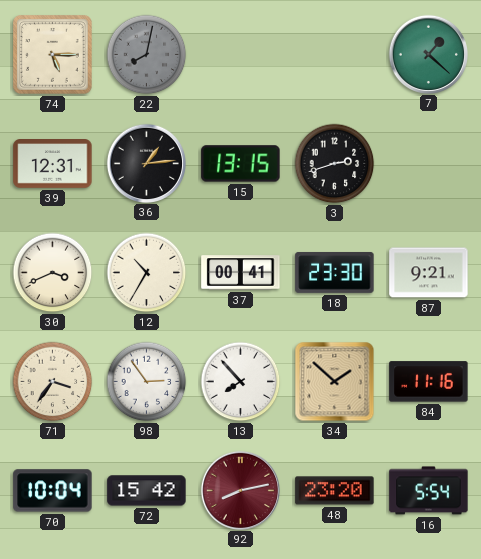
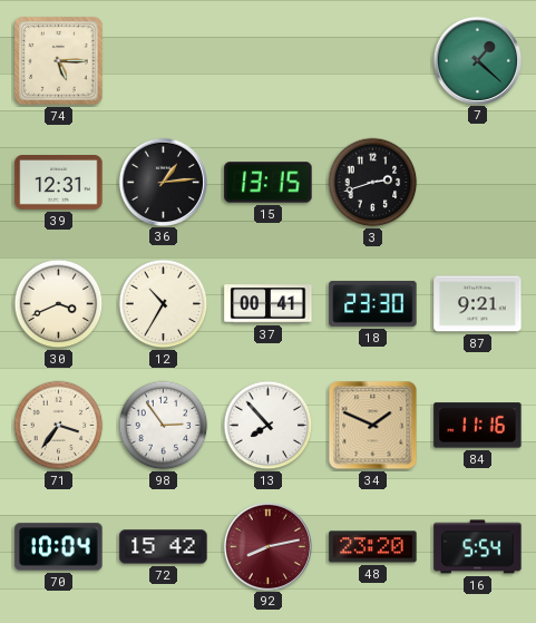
22: 8:02 -> none (147, 55)
34: 1:52 -> 1:49 (373, 426)
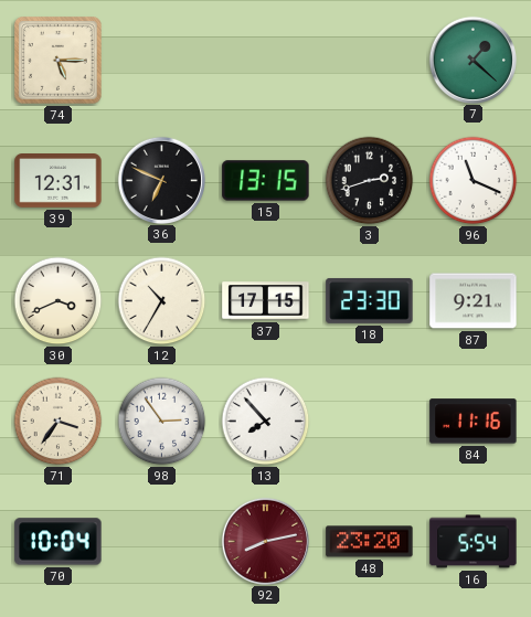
36: 1:14 -> 6:49 (161, 180)
96: none -> 11:19 (474, 181)
37: 00:41 -> 17:15 (266, 301)
34: 1:49 -> none (373, 426)
72: 15:42 -> none (164, 547)
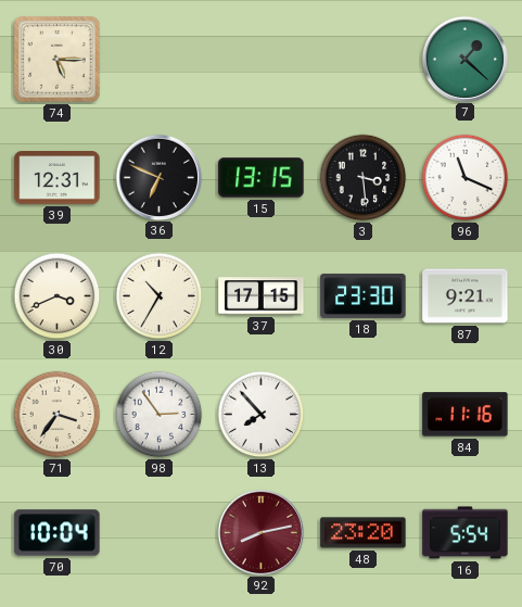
3: 2:42 -> 3:29 (364, 178)
